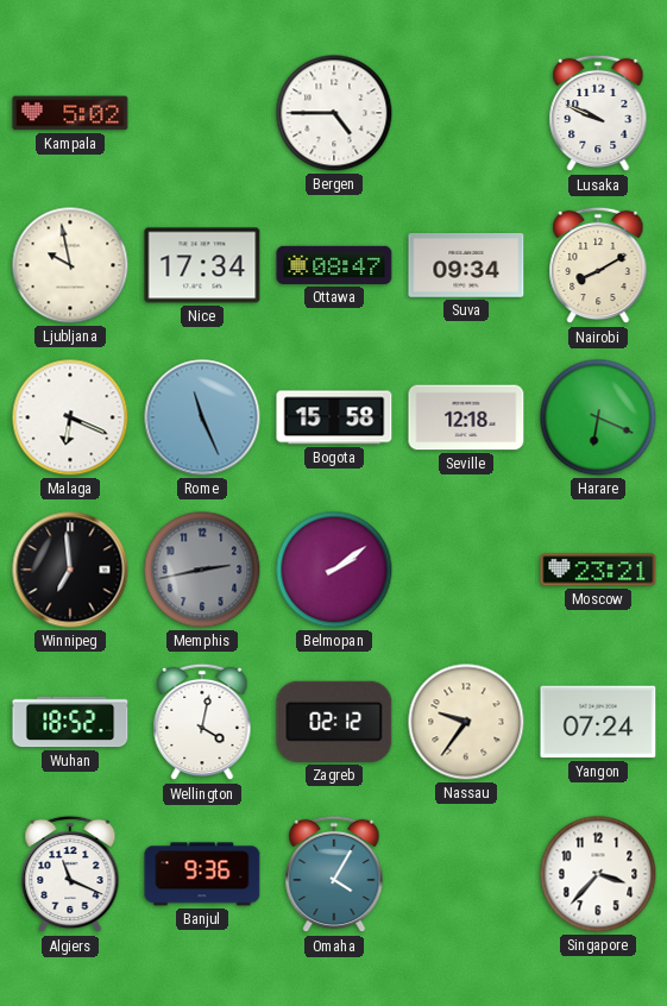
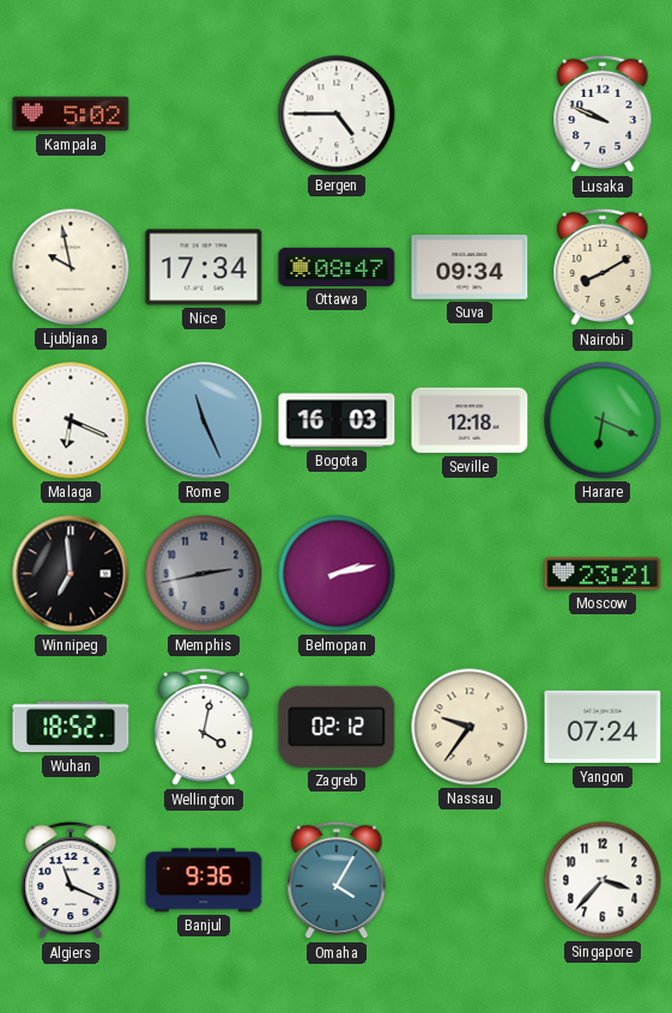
Bogota: 15:58 -> 16:03 (337, 420)
Belmopan: 2:09 -> 2:13 (337, 574)
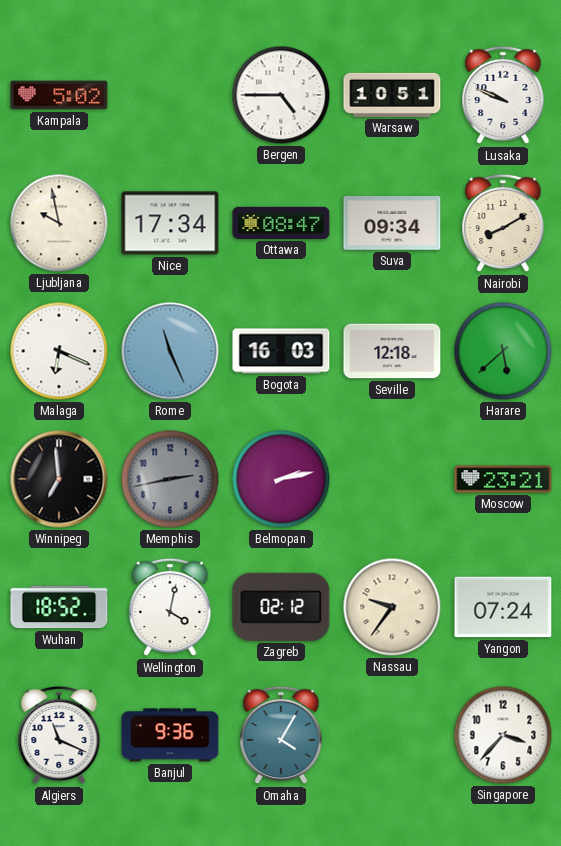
Warsaw: none -> 10:51 (392, 95)
Harare: 6:19 -> 5:38 (503, 351)
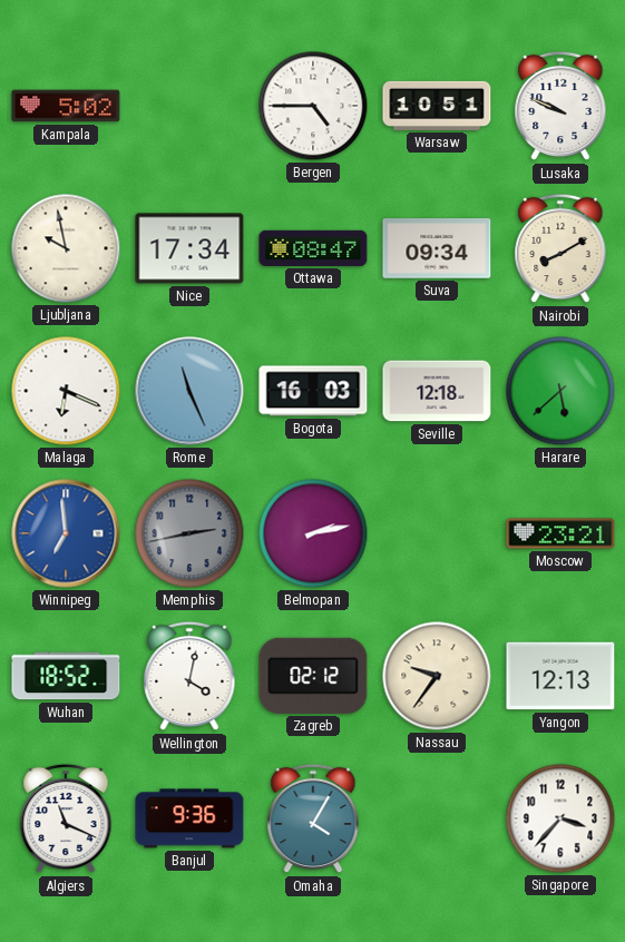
Winnipeg dial: black -> blue (66, 533)
Yangon: 07:24 -> 12:13 (560, 676)
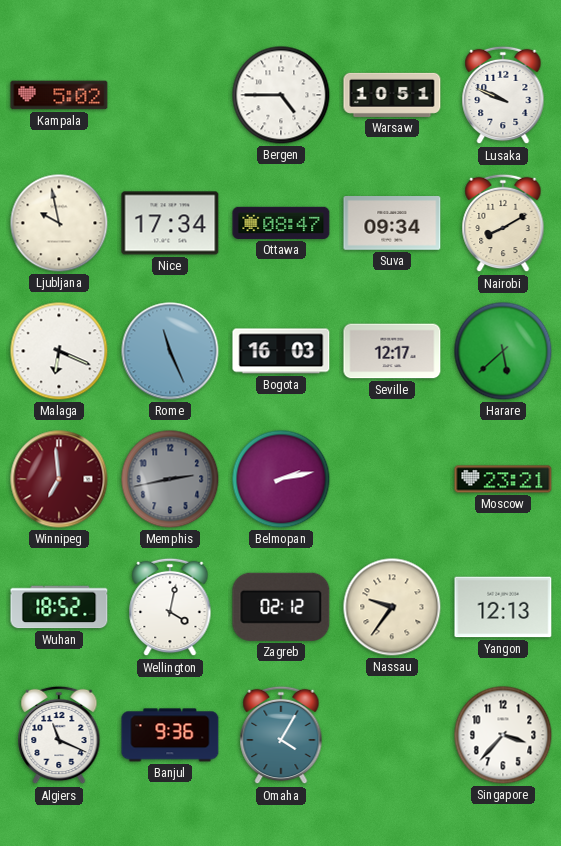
Seville: 12:18 -> 12:17 (392, 351)
Winnipeg dial: blue -> burgundy (59, 479)
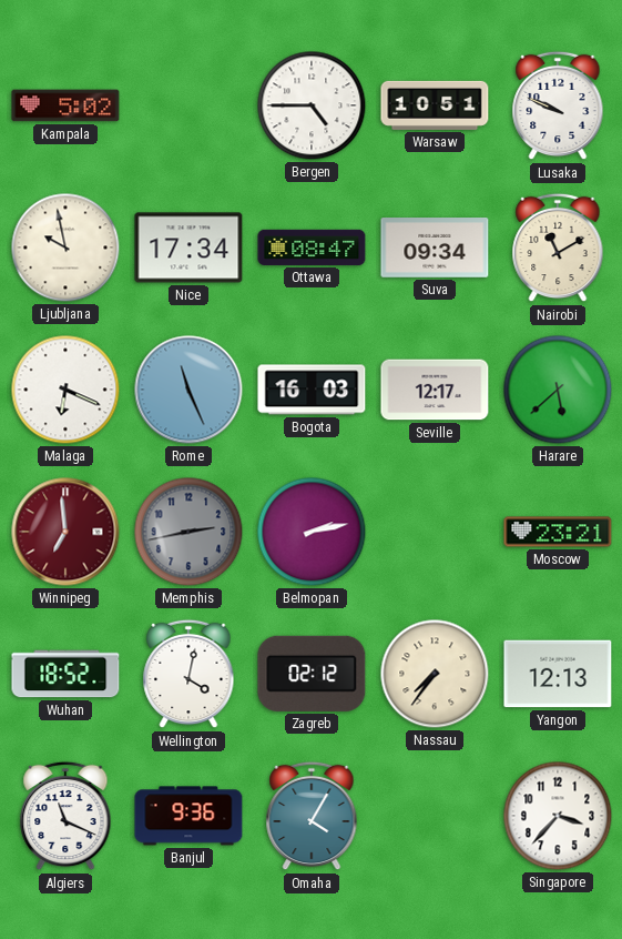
Nairobi: 8:10 -> 11:10 (558, 248)
Nassau: 9:36 -> 7:36 (435, 674)
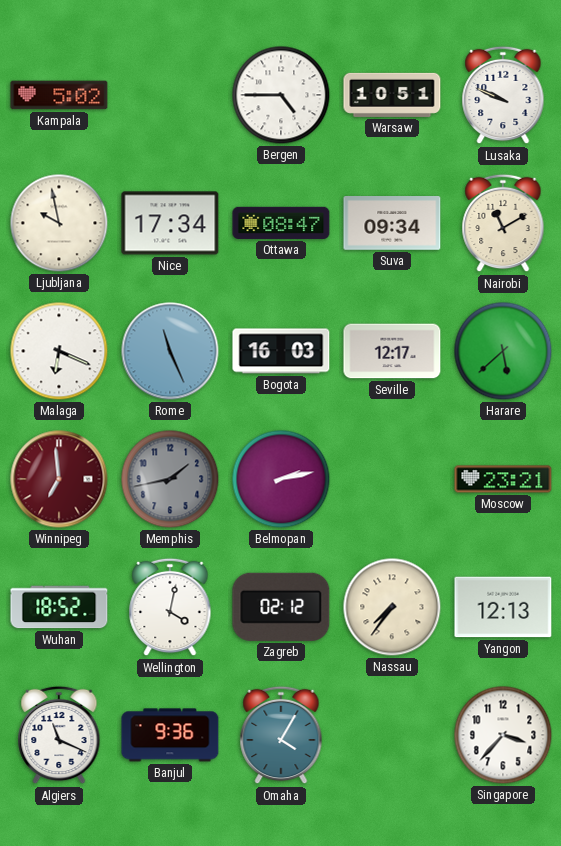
Memphis: 2:43 -> 1:43 (170, 479)
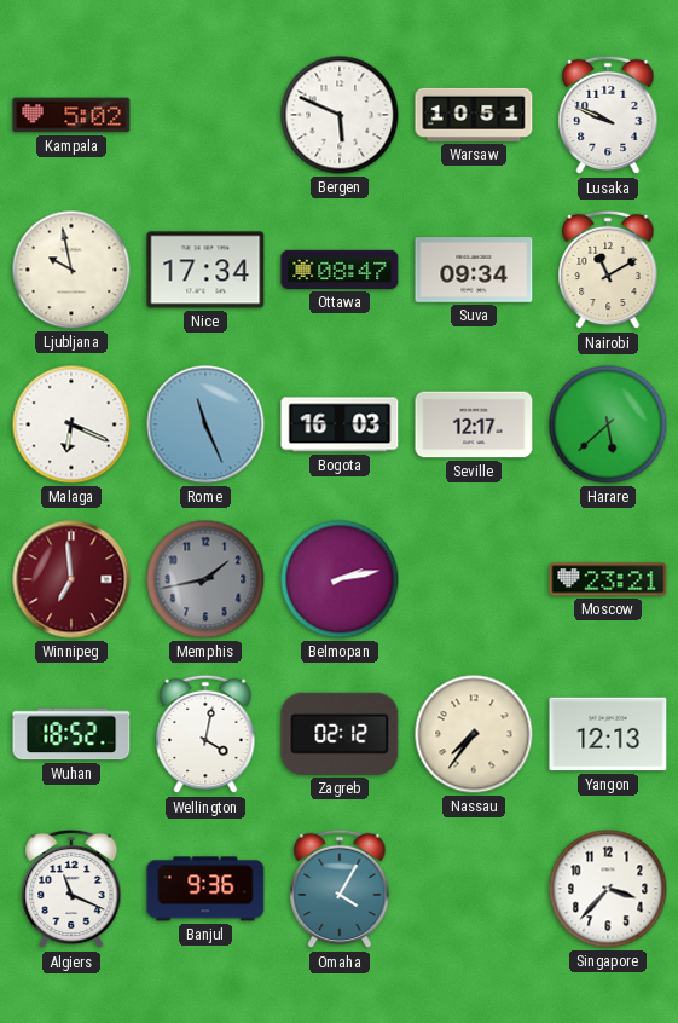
Bergen: 4:45 -> 5:49 (340, 115)
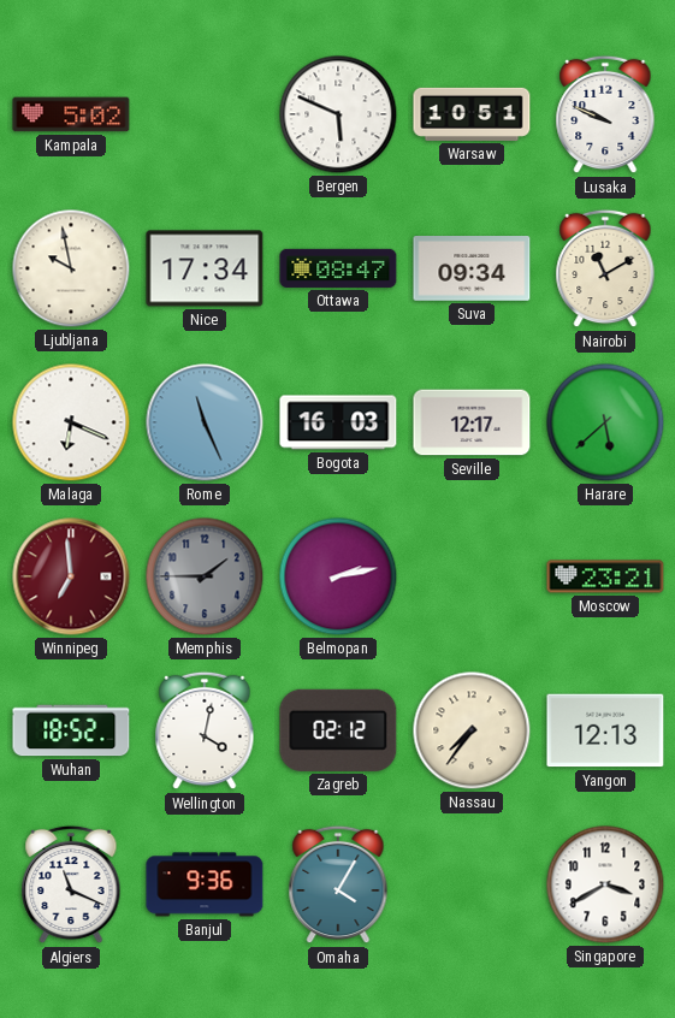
Memphis: 1:43 -> 1:45 (205, 576)
Singapore: 3:37 -> 3:40 (605, 884)
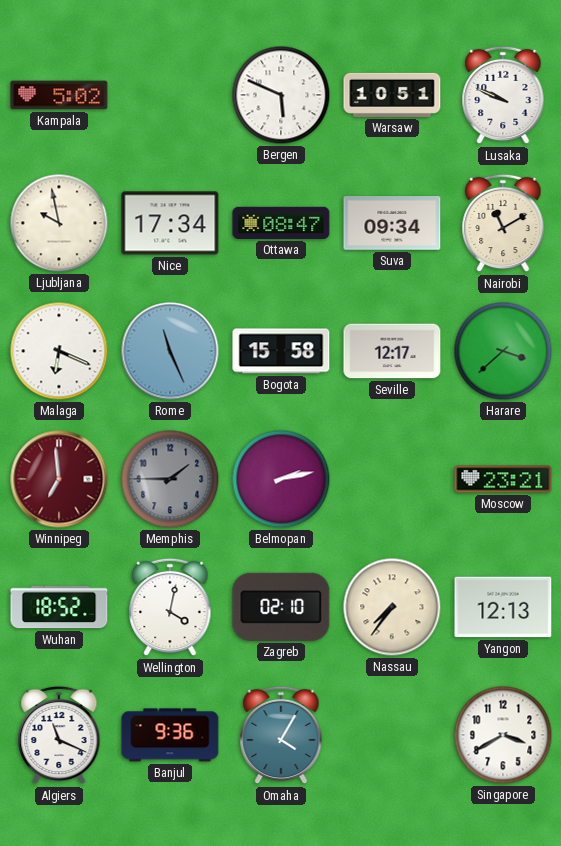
Bogota: 16:03 -> 15:58 (281, 351)
Harare: 5:38 -> 3:38 (503, 351)
Zagreb: 02:12 -> 02:10 (281, 607)
